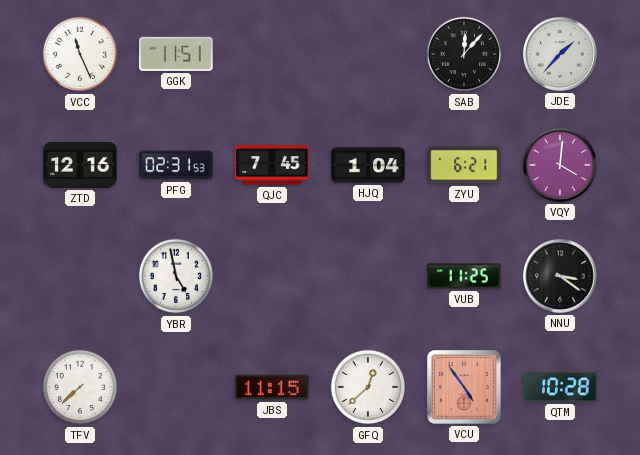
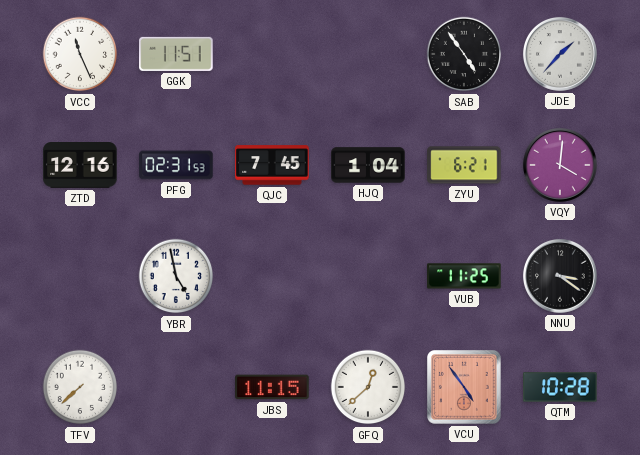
SAB: 12:07 -> 4:54 (464, 54)
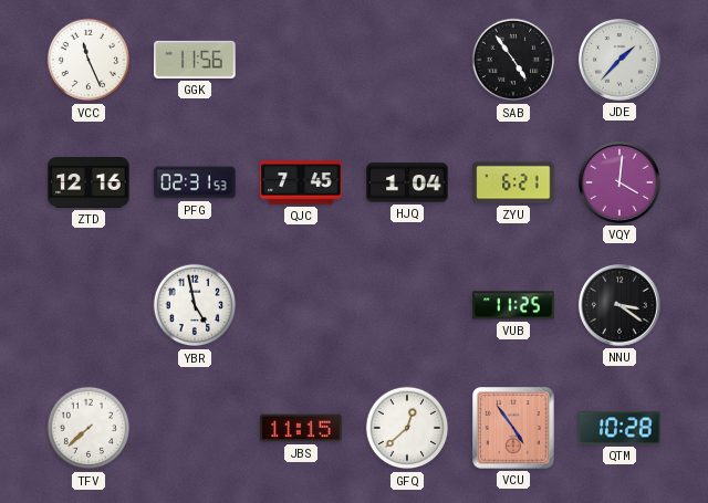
GGK: 11:51 -> 11:56 (195, 60)
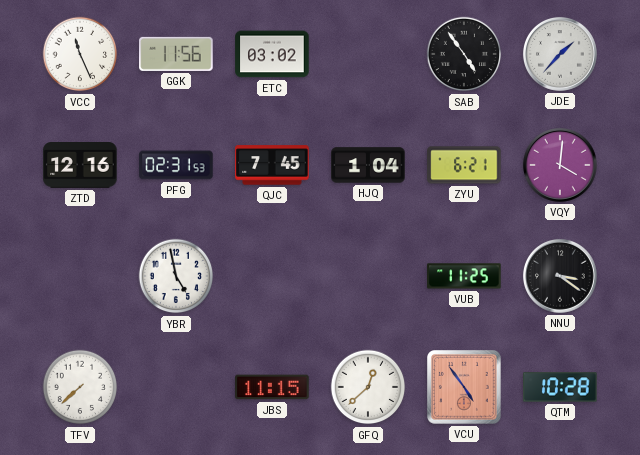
ETC: none -> 03:02 (272, 54)
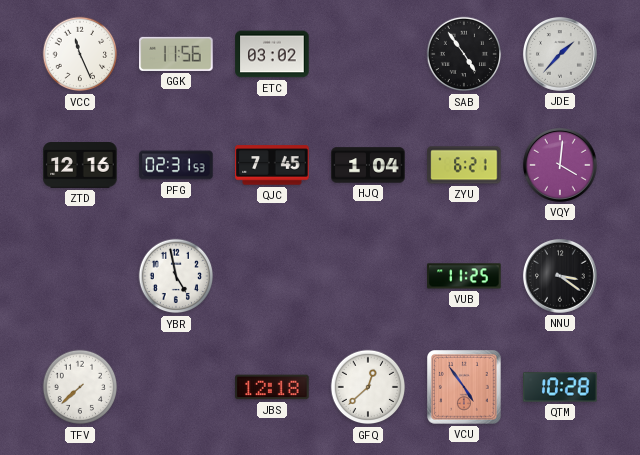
JBS: 11:15 -> 12:18 (272, 387)
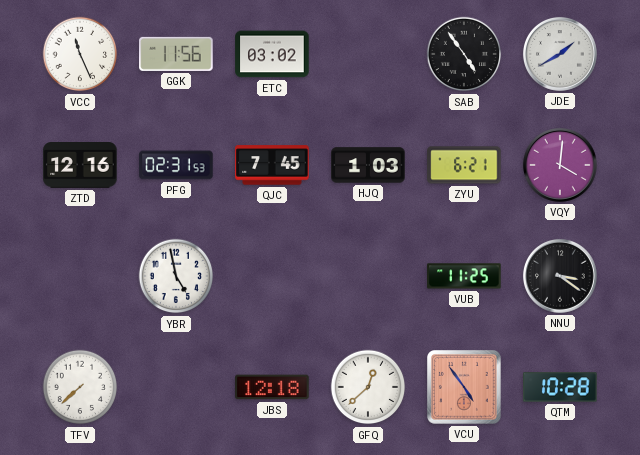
JDE: 1:37 -> 1:40 (560, 54)
HJQ: 1:04 -> 1:03 (368, 165)
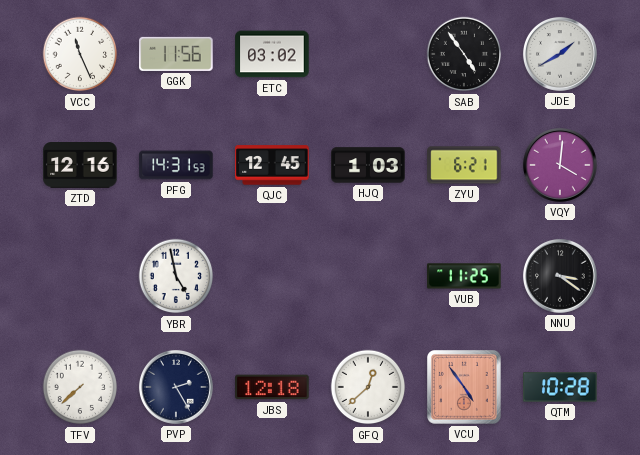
PFG: 02:31 -> 14:31 (176, 165)
QJC: 7:45 -> 12:45 (272, 165)
PVP: none -> 2:25 (176, 387)
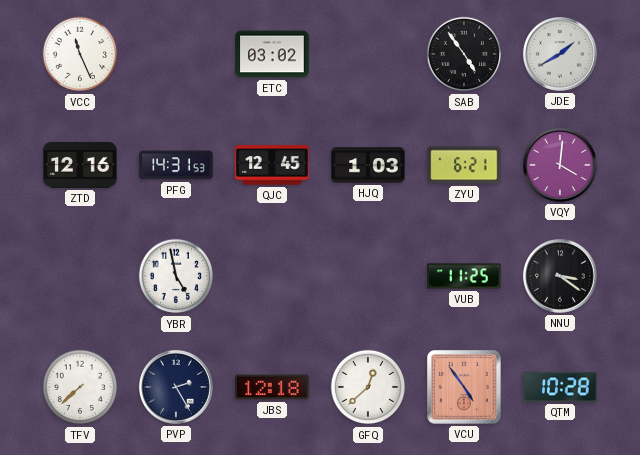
GGK: 11:56 -> none (176, 54)
